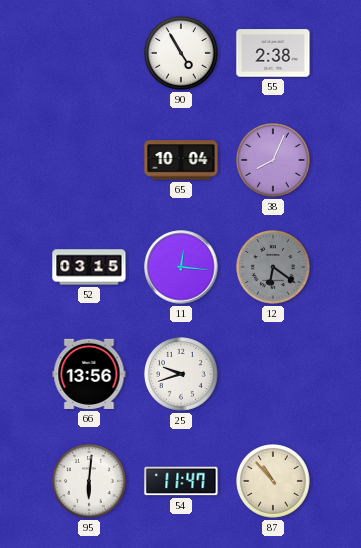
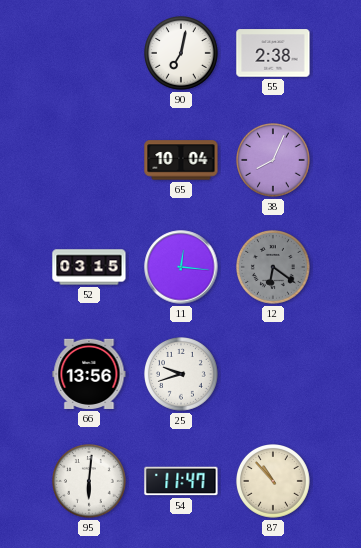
90: 4:55 -> 7:02 (182, 54)
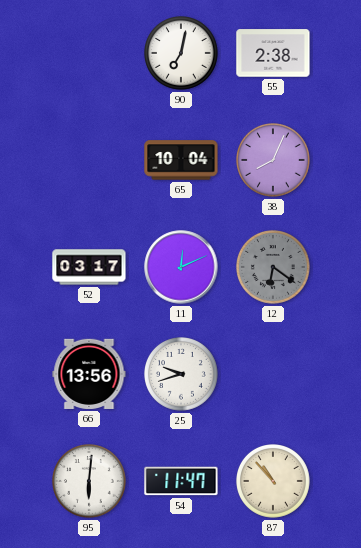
52: 03:15 -> 03:17 (89, 267)
11: 12:16 -> 12:11 (181, 267)
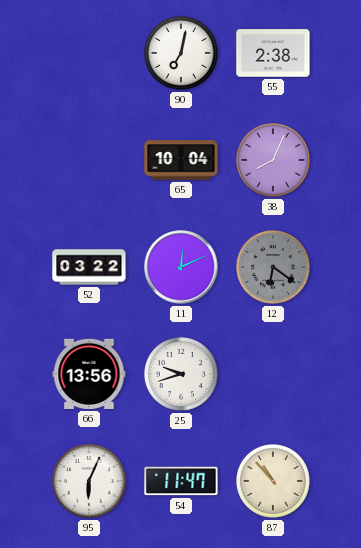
52: 03:17 -> 03:22 (89, 267)
95: 6:01 -> 6:04 (90, 482)
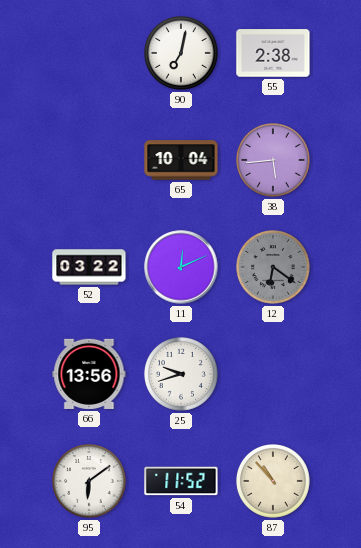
38: 8:04 -> 5:44 (274, 161)
95: 6:04 -> 6:09 (90, 482)
54: 11:47 -> 11:52 (181, 481)
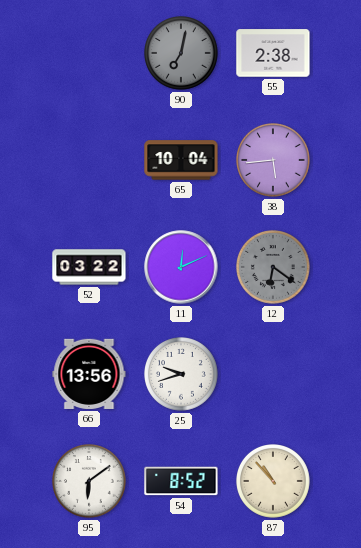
90 dial: white -> grey (182, 54)
54: 11:52 -> 8:52 (181, 481)
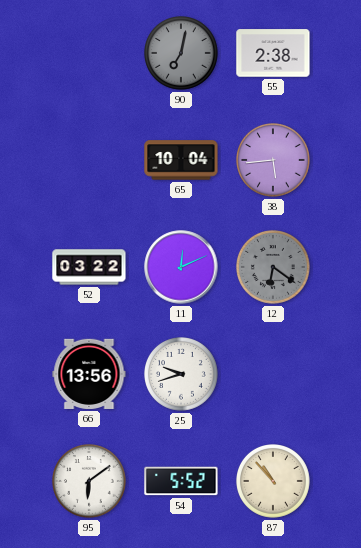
54: 8:52 -> 5:52 (181, 481)
